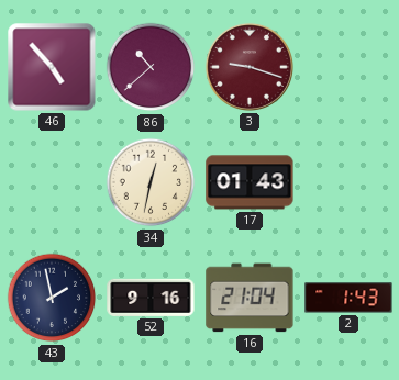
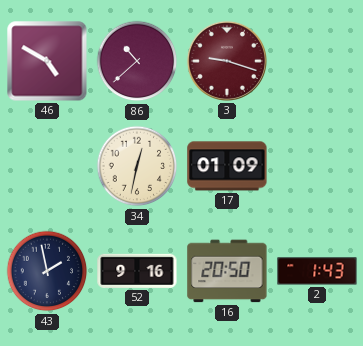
46: 4:53 -> 4:50 (47, 61)
17: 01:43 -> 01:09 (227, 166)
16: 21:04 -> 20:50 (227, 271)
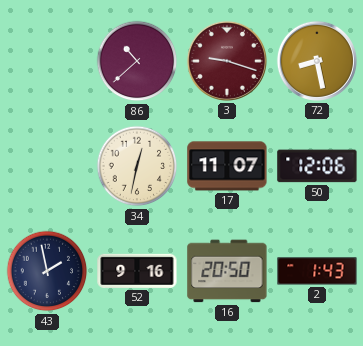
46: 4:50 -> none (47, 61)
72: none -> 8:28 (317, 61)
17: 01:09 -> 11:07 (227, 166)
50: none -> 12:06 (317, 166)
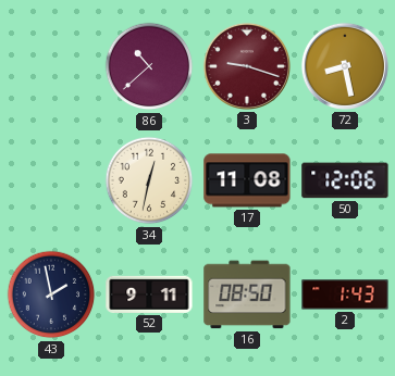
17: 11:07 -> 11:08 (247, 180)
52: 9:16 -> 9:11 (149, 294)
16: 20:50 -> 08:50 (247, 294)
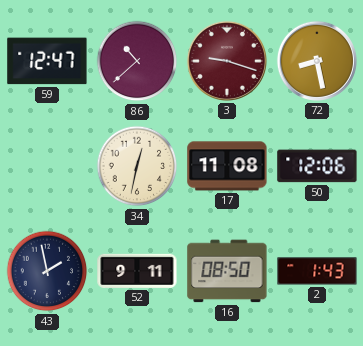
59: none -> 12:47 (47, 61)
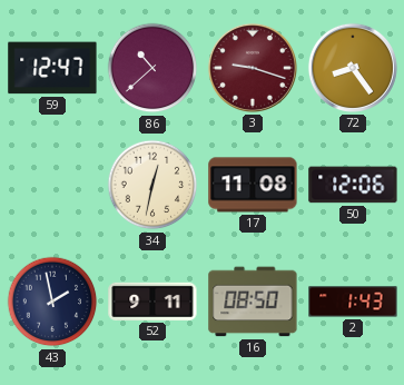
72: 8:28 -> 8:24 (353, 68)
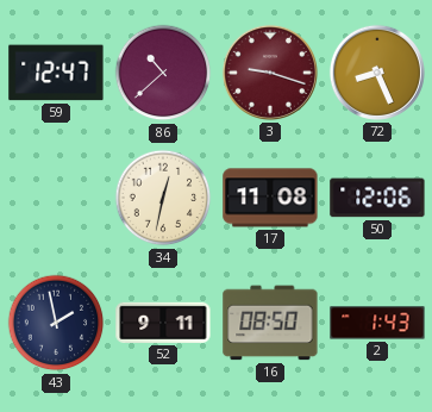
72: 8:24 -> 8:26 (377, 73)
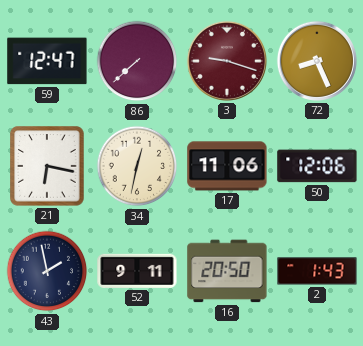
86: 10:38 -> 7:38 (137, 61)
21: none -> 6:17 (47, 166)
17: 11:08 -> 11:06 (227, 166)
16: 08:50 -> 20:50 (227, 271)
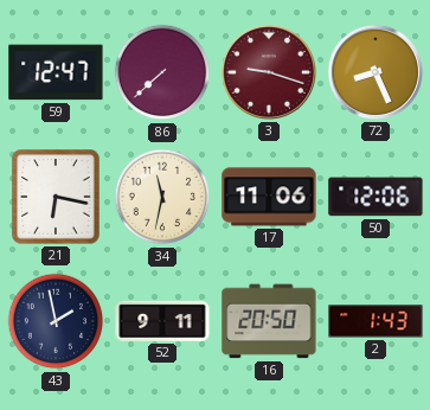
34: 12:32 -> 11:32 (162, 197)
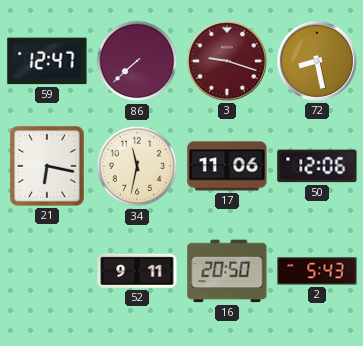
72: 8:26 -> 8:28 (317, 61)
43: 1:58 -> none (56, 321)
2: 1:43 -> 5:43 (317, 271)
